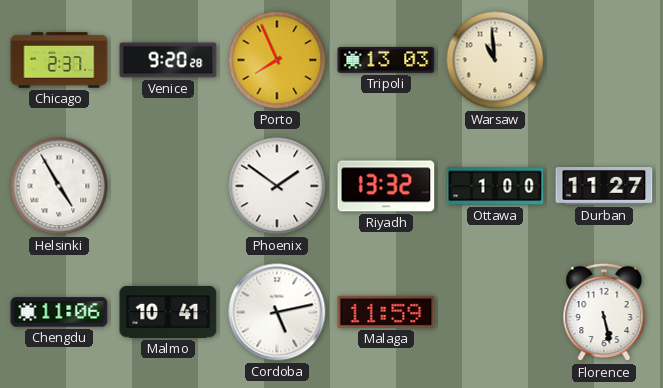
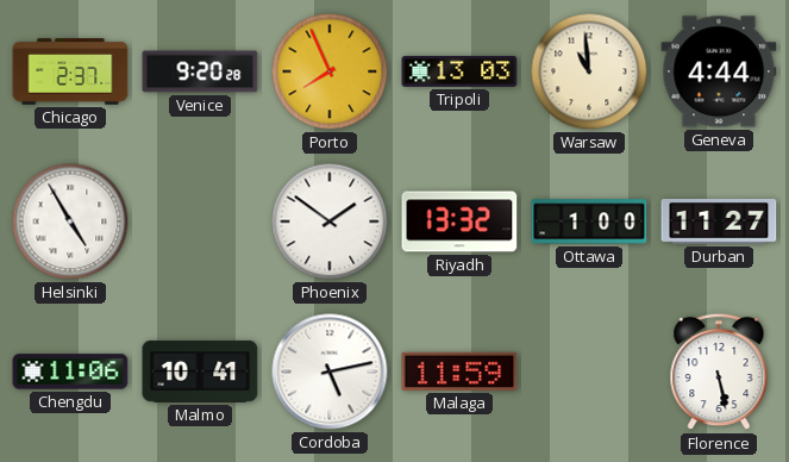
Geneva: none -> 4:44 (719, 71)
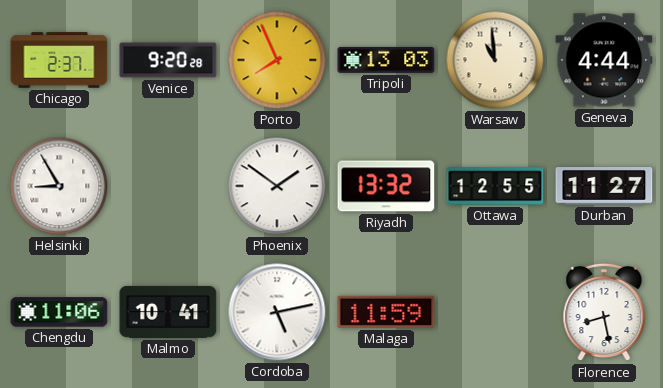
Helsinki: 4:55 -> 8:55 (59, 186)
Ottawa: 1:00 -> 12:55 (495, 186)
Florence: 5:28 -> 8:28 (604, 312)
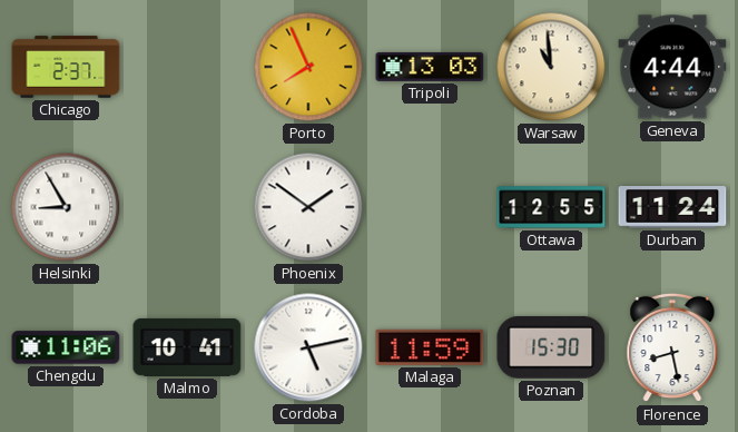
Venice: 9:20 -> none (168, 60)
Riyadh: 13:32 -> none (386, 186)
Durban: 11:27 -> 11:24 (672, 208)
Poznan: none -> 15:30 (551, 347)
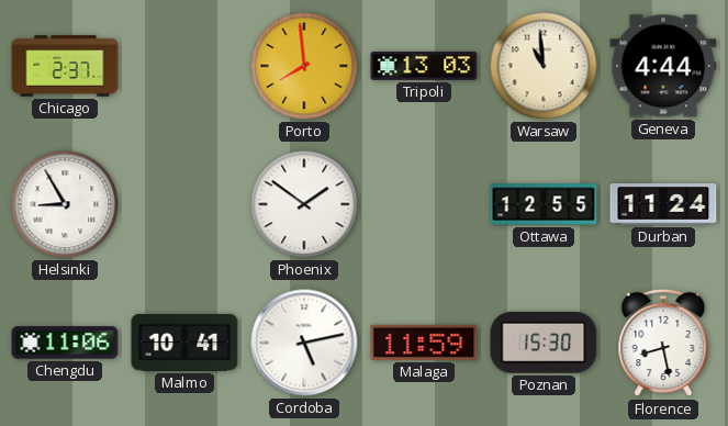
Porto: 7:56 -> 7:59 (304, 66)
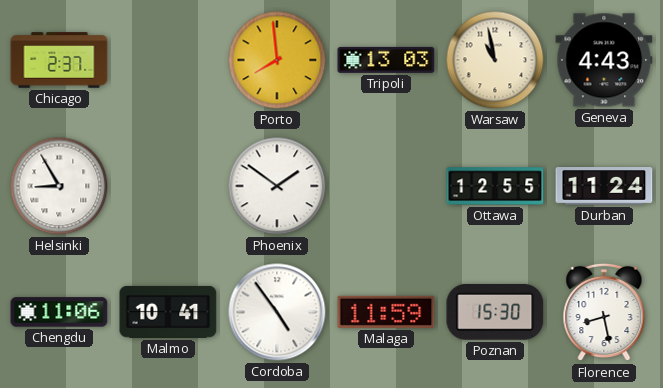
Warsaw: 10:59 -> 10:58 (495, 60)
Geneva: 4:44 -> 4:43 (604, 60)
Cordoba: 5:13 -> 4:54 (277, 312)
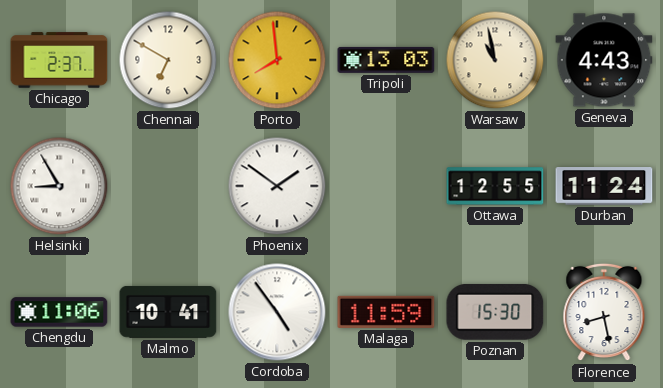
Chennai: none -> 6:50 (168, 60)
